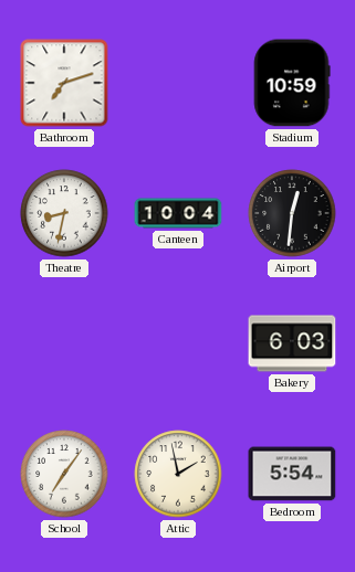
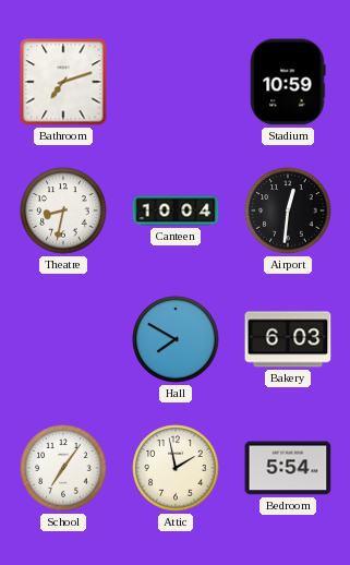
Hall: none -> 7:50 (176, 339)
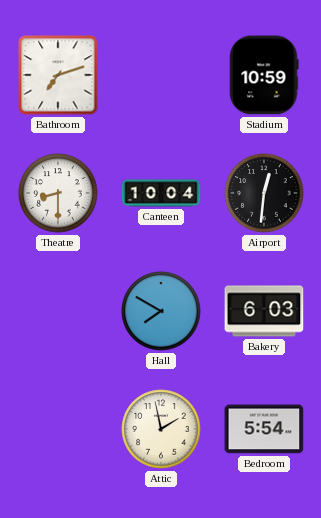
Theatre: 8:32 -> 8:30 (58, 193)
School: 7:06 -> none (63, 468)
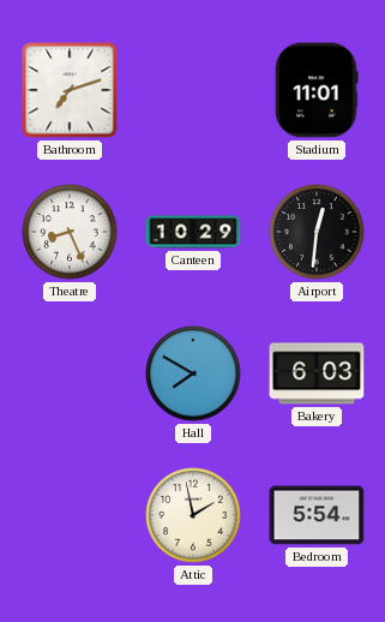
Stadium: 10:59 -> 11:01 (317, 90)
Theatre: 8:30 -> 8:26 (70, 232)
Canteen: 10:04 -> 10:29 (193, 232)
